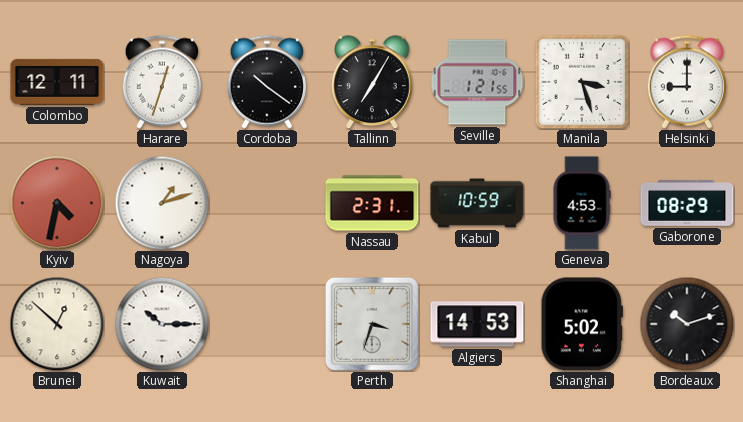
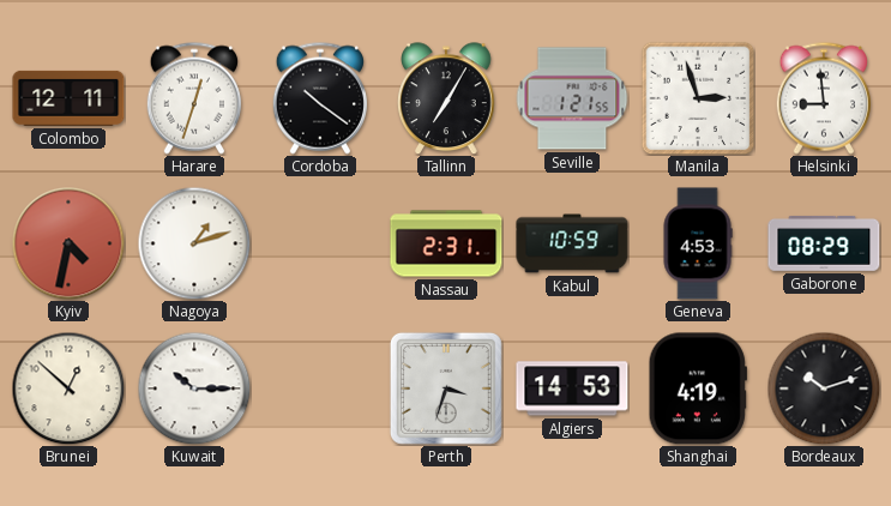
Manila: 3:27 -> 2:57 (698, 98)
Helsinki: 9:00 -> 8:59 (823, 98)
Shanghai: 5:02 -> 4:19 (698, 388)
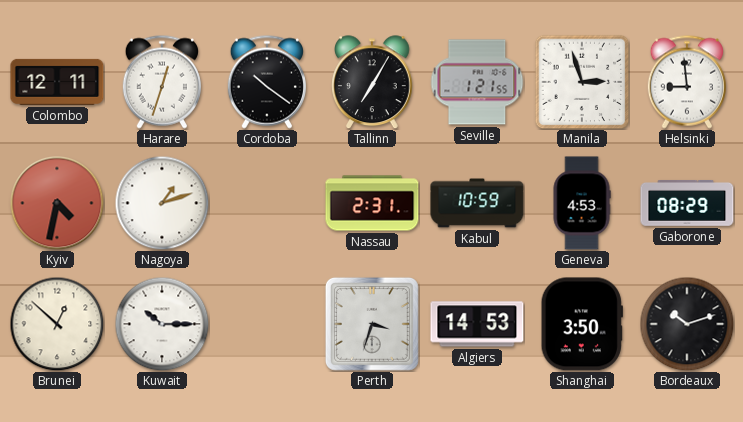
Shanghai: 4:19 -> 3:50 (582, 324)
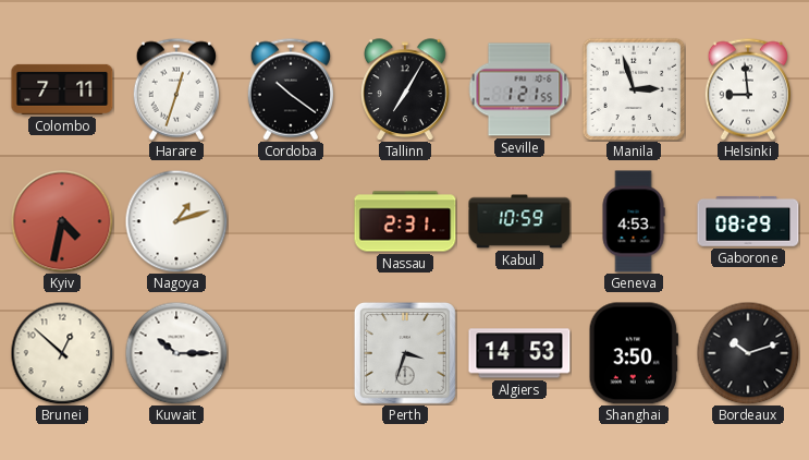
Colombo: 12:11 -> 7:11 (62, 89)
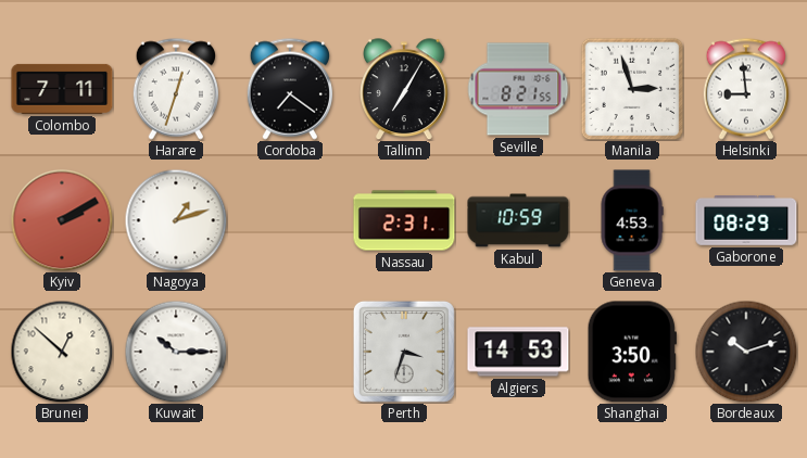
Cordoba: 10:21 -> 7:21 (289, 89)
Seville: 1:21 -> 8:21 (518, 89)
Kyiv: 4:32 -> 2:10 (62, 220)
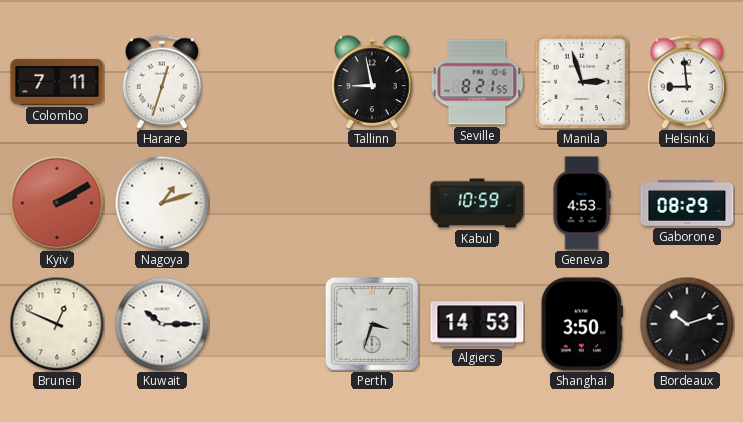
Cordoba: 7:21 -> none (289, 89)
Tallinn: 7:05 -> 8:58 (373, 82)
Nassau: 2:31 -> none (404, 220)
Brunei: 12:52 -> 12:49 (57, 324)
